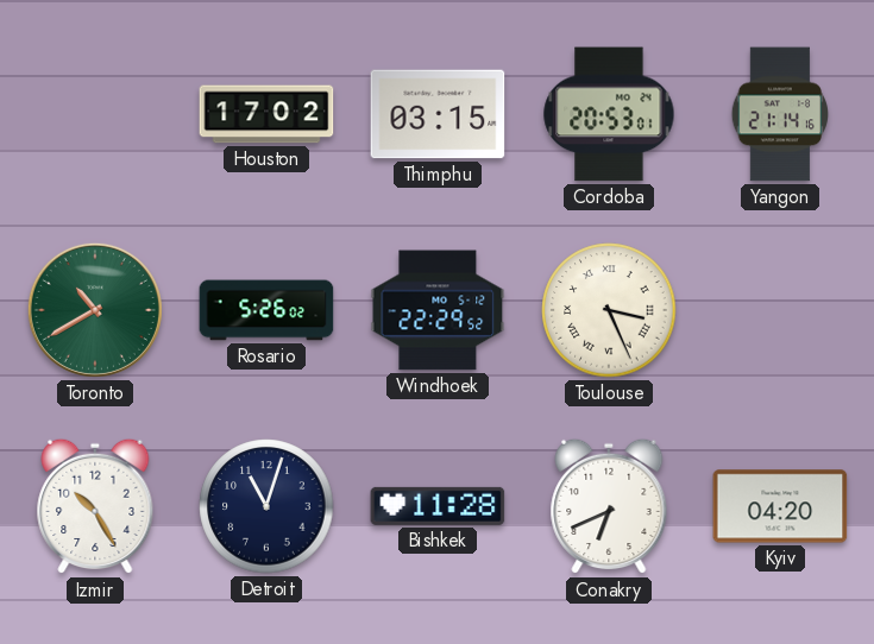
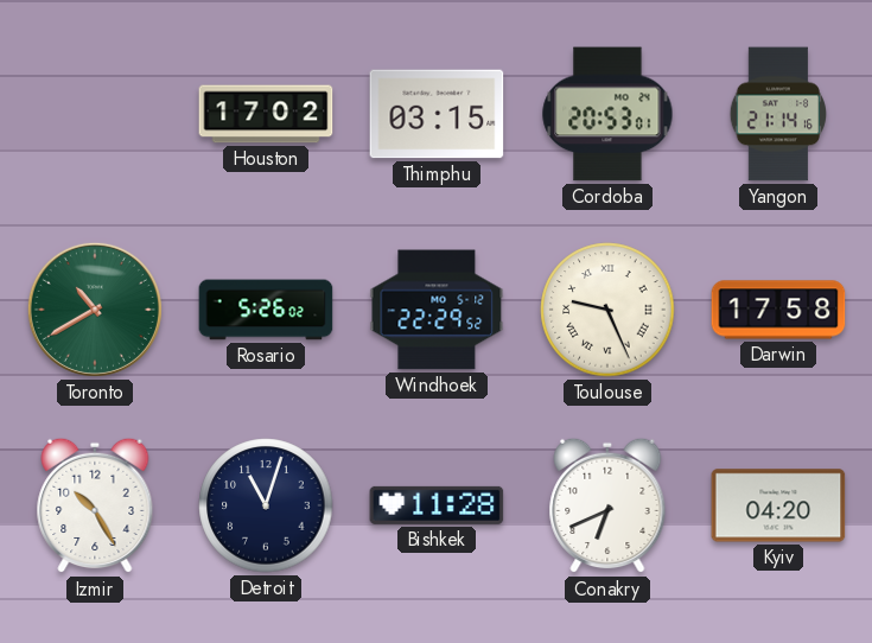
Toulouse: 3:26 -> 9:26 (607, 310)
Darwin: none -> 17:58 (778, 310)
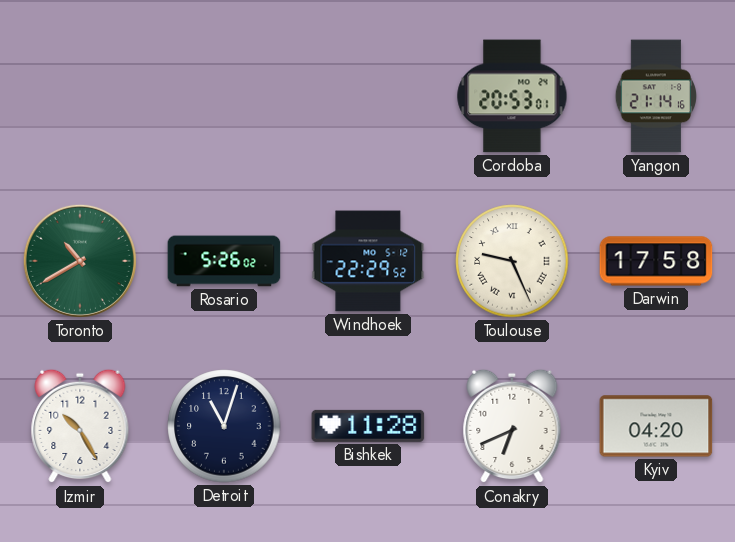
Houston: 17:02 -> none (266, 114)
Thimphu: 03:15 -> none (437, 114)
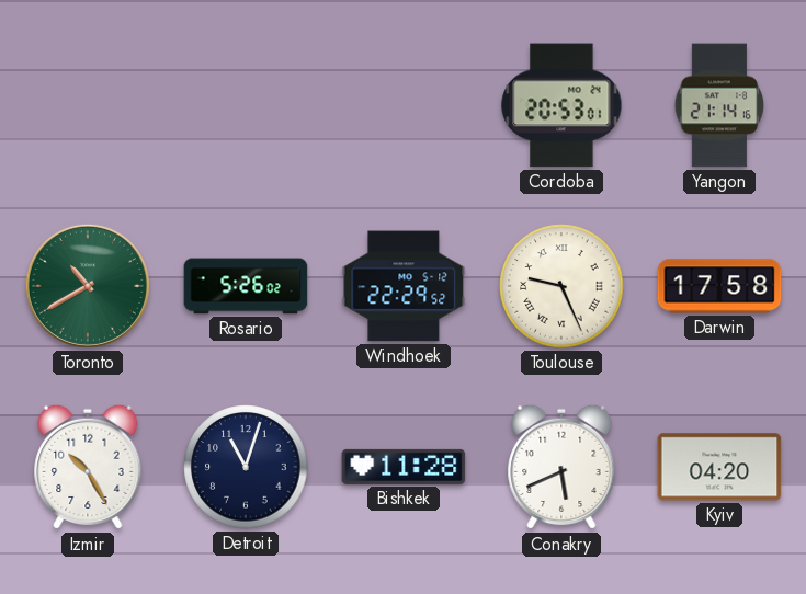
Conakry: 6:41 -> 5:41 (561, 467)
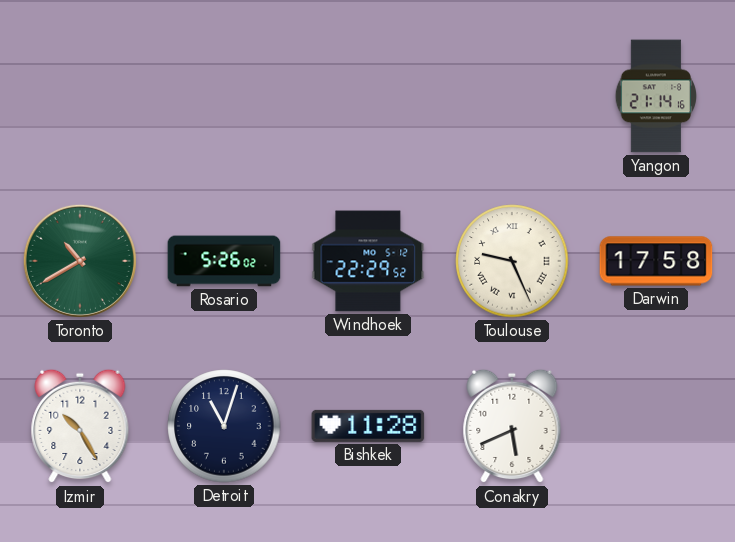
Cordoba: 20:53 -> none (561, 105)
Kyiv: 04:20 -> none (719, 467)
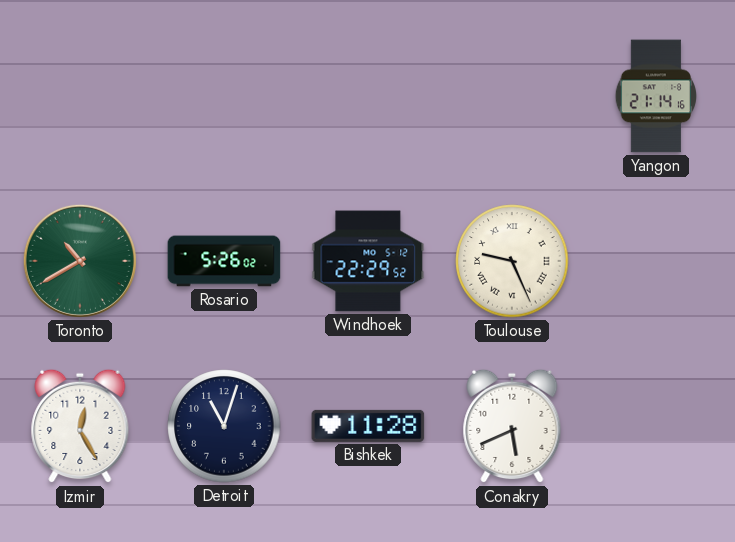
Darwin: 17:58 -> none (656, 261)
Izmir: 10:25 -> 12:25 (80, 426)
